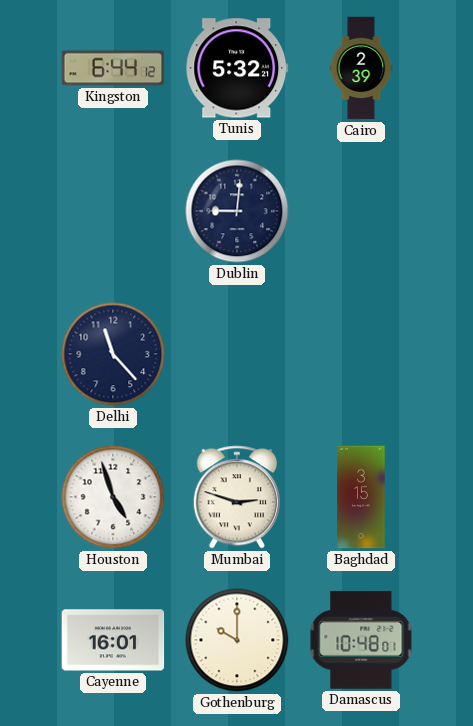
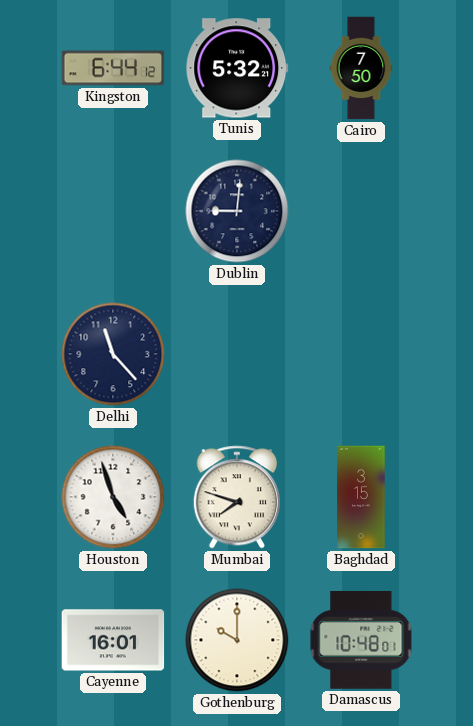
Cairo: 2:39 -> 7:50 (361, 68)
Mumbai: 2:48 -> 7:48 (236, 497)
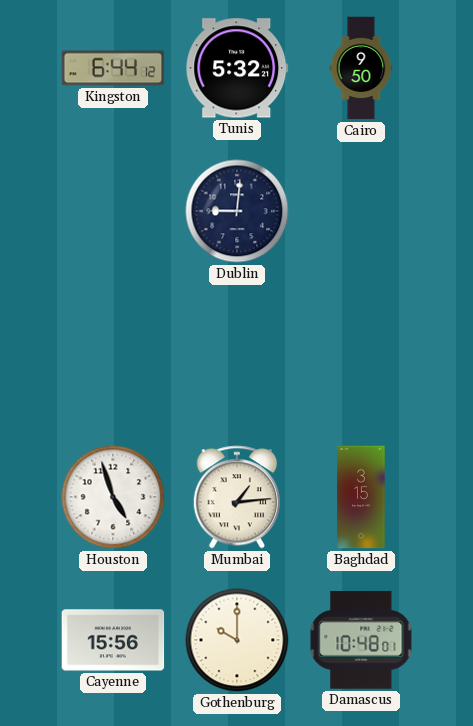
Cairo: 7:50 -> 9:50 (361, 68)
Delhi: 11:23 -> none (113, 354)
Mumbai: 7:48 -> 1:14 (236, 497)
Cayenne: 16:01 -> 15:56 (113, 640)
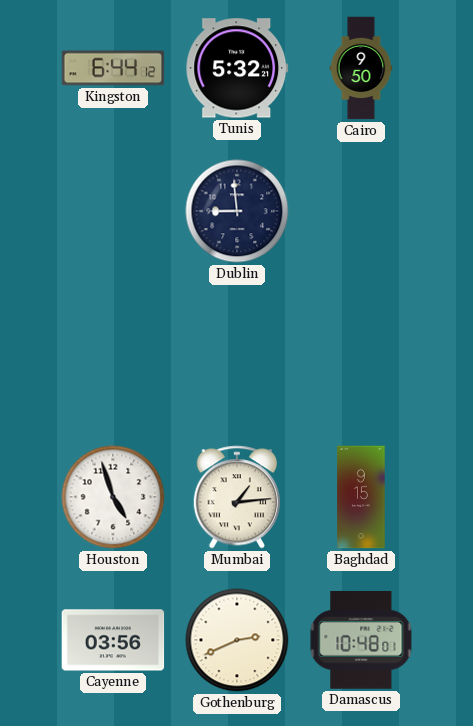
Dublin: 9:01 -> 8:59 (237, 211)
Baghdad: 3:15 -> 9:15 (361, 497)
Cayenne: 15:56 -> 03:56 (113, 640)
Gothenburg: 10:00 -> 2:41 (237, 640)
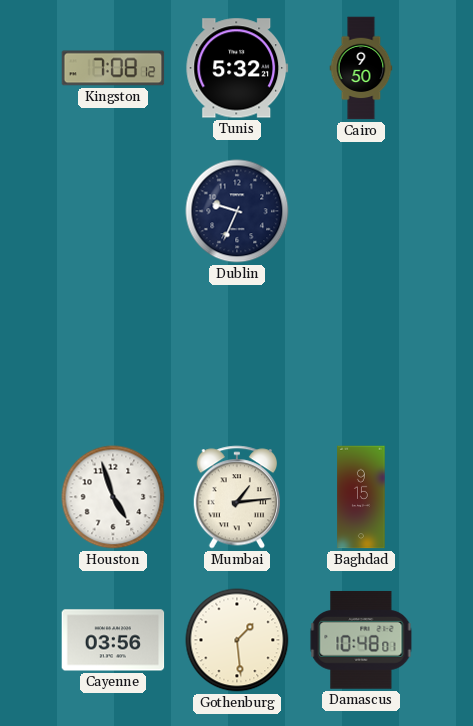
Kingston: 6:44 -> 7:08 (113, 68)
Dublin: 8:59 -> 9:34 (237, 211)
Gothenburg: 2:41 -> 1:29 (237, 640)
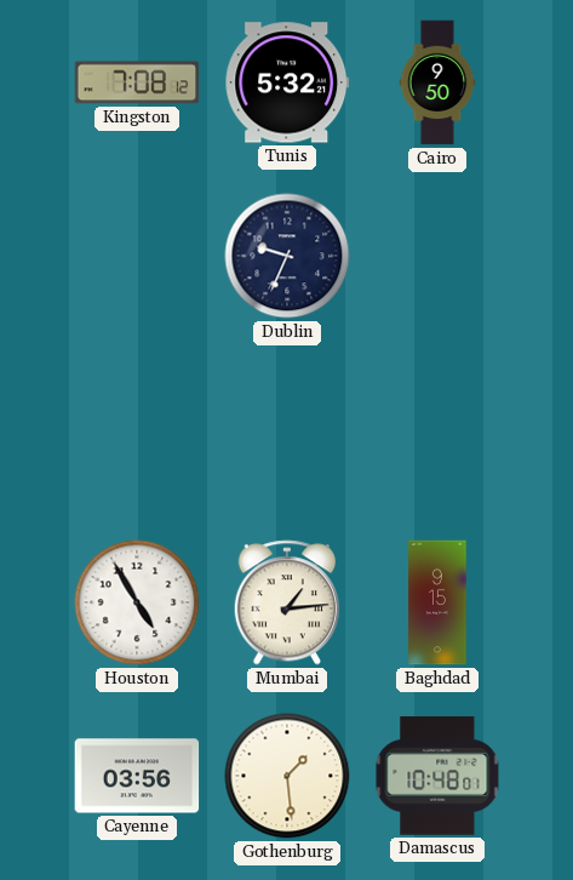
Houston: 4:57 -> 4:55 (137, 602)
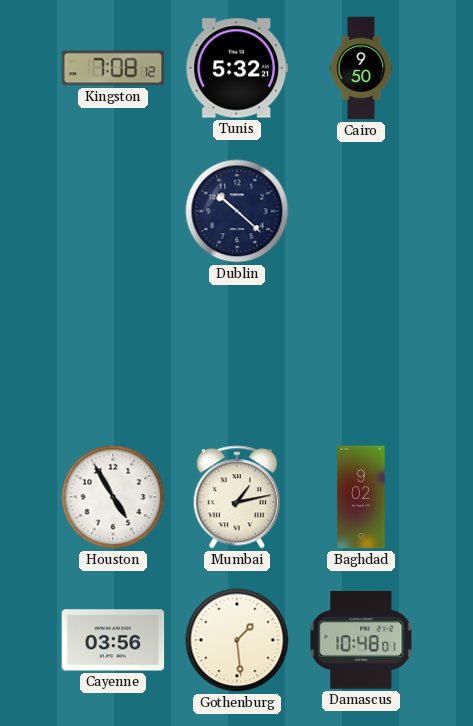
Dublin: 9:34 -> 10:22 (237, 211)
Mumbai: 1:14 -> 1:13 (236, 497)
Baghdad: 9:15 -> 9:02 (361, 497)
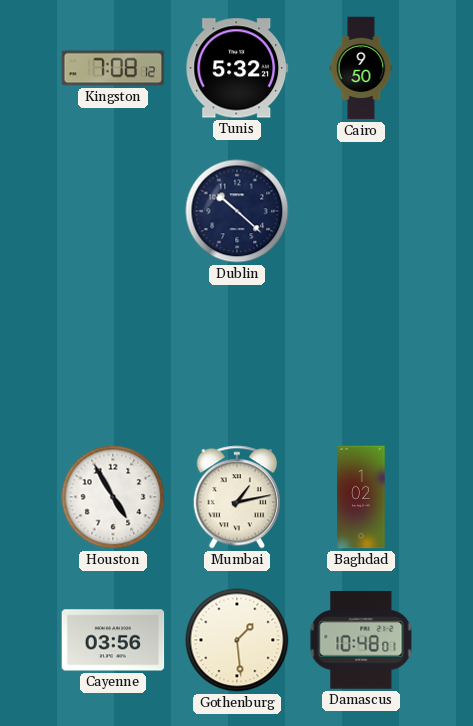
Baghdad: 9:02 -> 1:02 (361, 497)
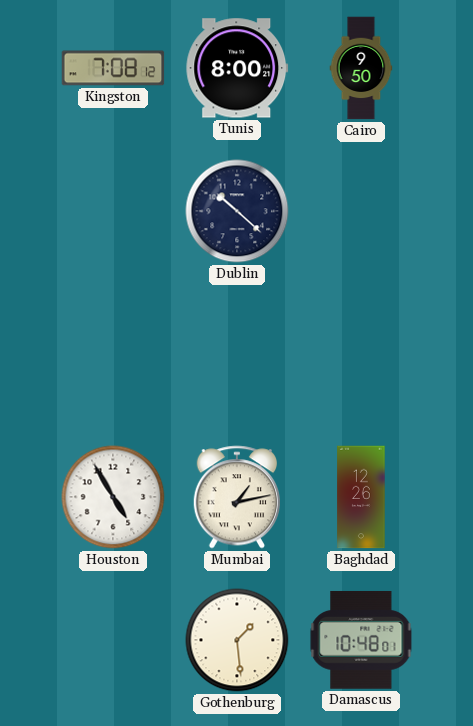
Tunis: 5:32 -> 8:00 (237, 68)
Baghdad: 1:02 -> 12:26 (361, 497)
Cayenne: 03:56 -> none (113, 640)
